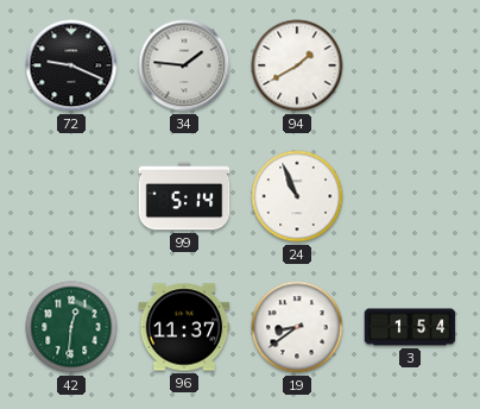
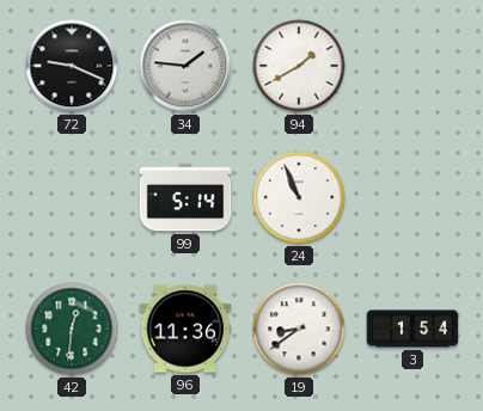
96: 11:37 -> 11:36 (185, 329)
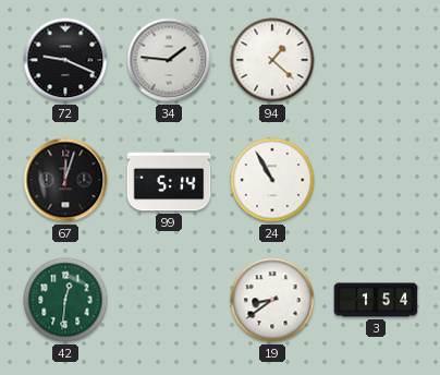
94: 1:40 -> 1:22 (272, 60)
67: none -> 12:03 (65, 180)
24: 10:56 -> 10:55 (272, 180)
96: 11:36 -> none (185, 329)
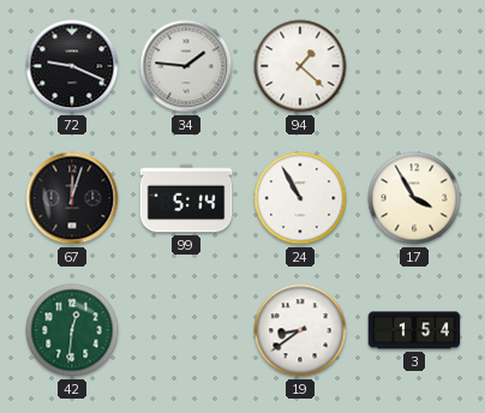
17: none -> 3:55 (414, 198)
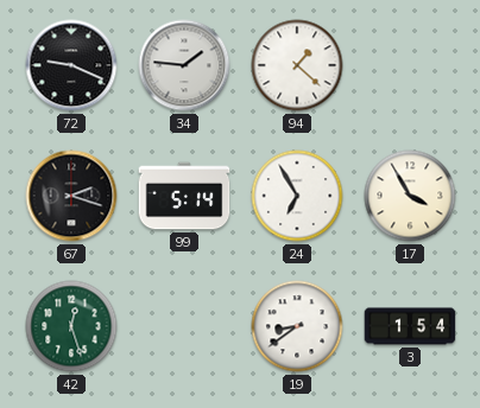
67: 12:03 -> 2:18 (71, 196)
24: 10:55 -> 6:55 (297, 196)
42: 12:31 -> 12:27 (71, 326)
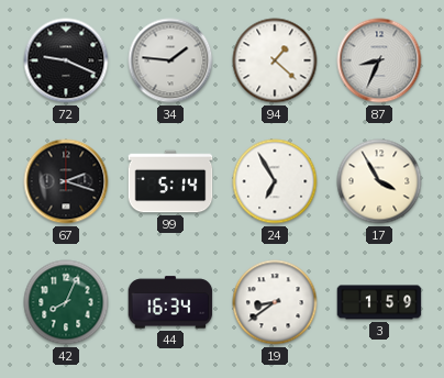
87: none -> 8:34 (379, 60)
42: 12:27 -> 8:04 (66, 302)
44: none -> 16:34 (170, 302)
3: 1:54 -> 1:59 (379, 302)
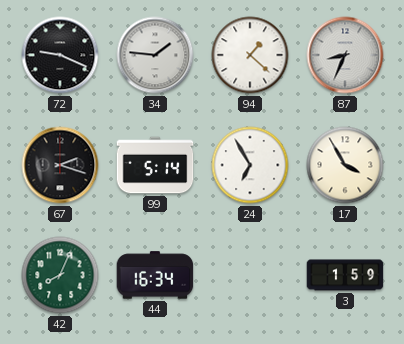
19: 8:39 -> none (275, 302)
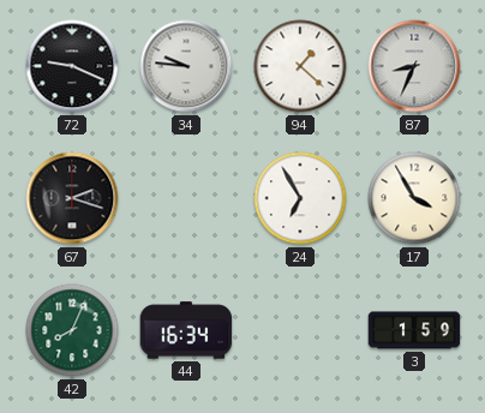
34: 1:46 -> 9:46 (186, 66)
99: 5:14 -> none (155, 165)
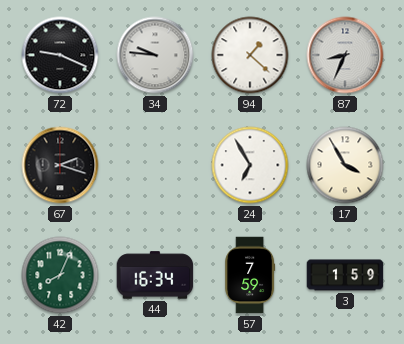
57: none -> 7:59 (250, 275)
